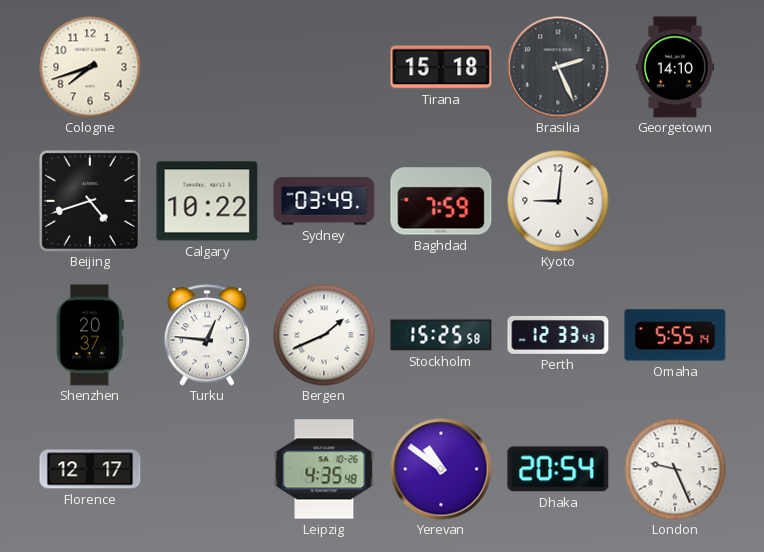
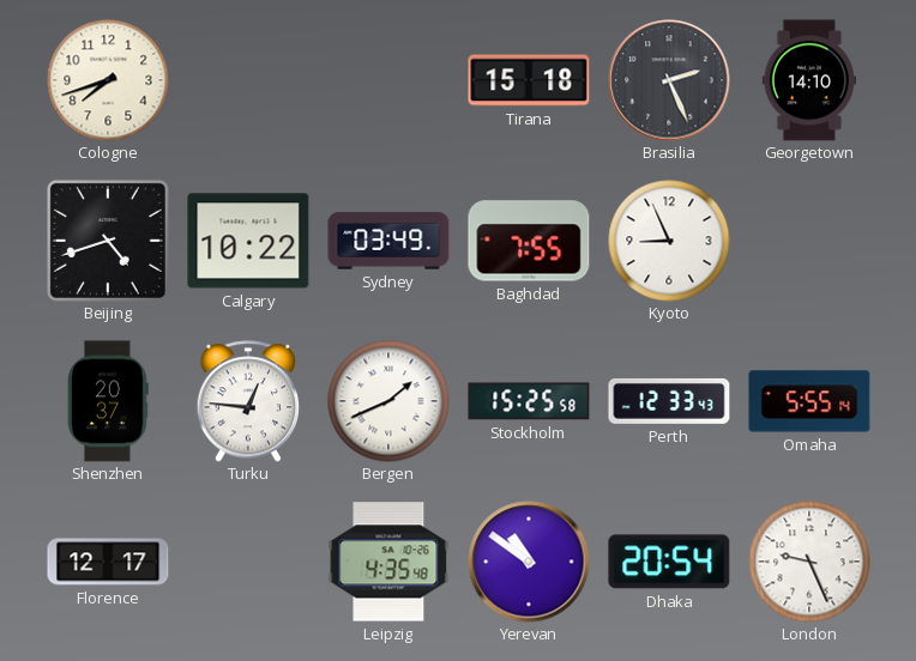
Baghdad: 7:59 -> 7:55 (529, 241)
Kyoto: 9:01 -> 8:56 (669, 241)
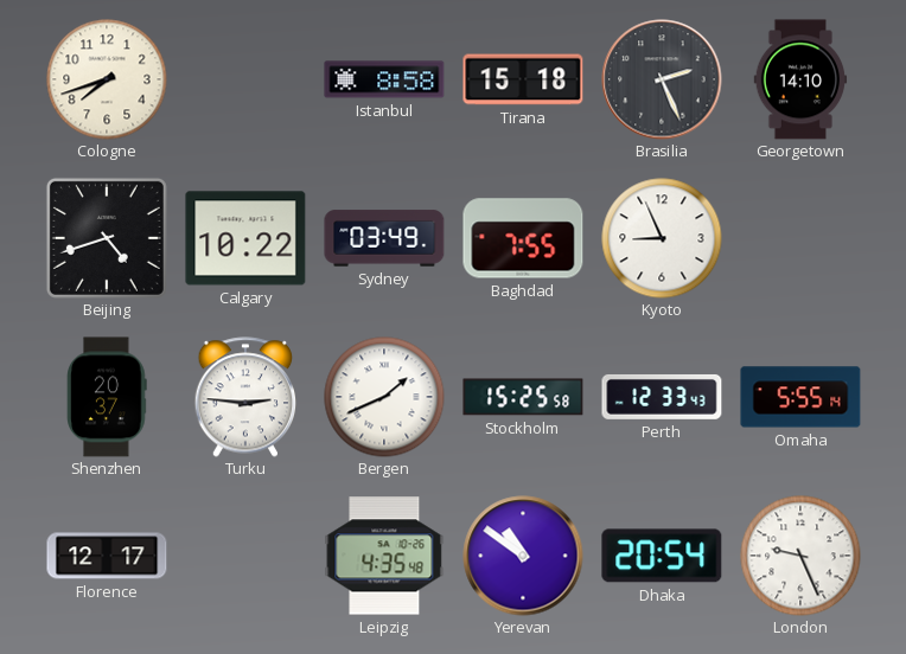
Istanbul: none -> 8:58 (384, 79)
Turku: 12:46 -> 2:46 (245, 397)
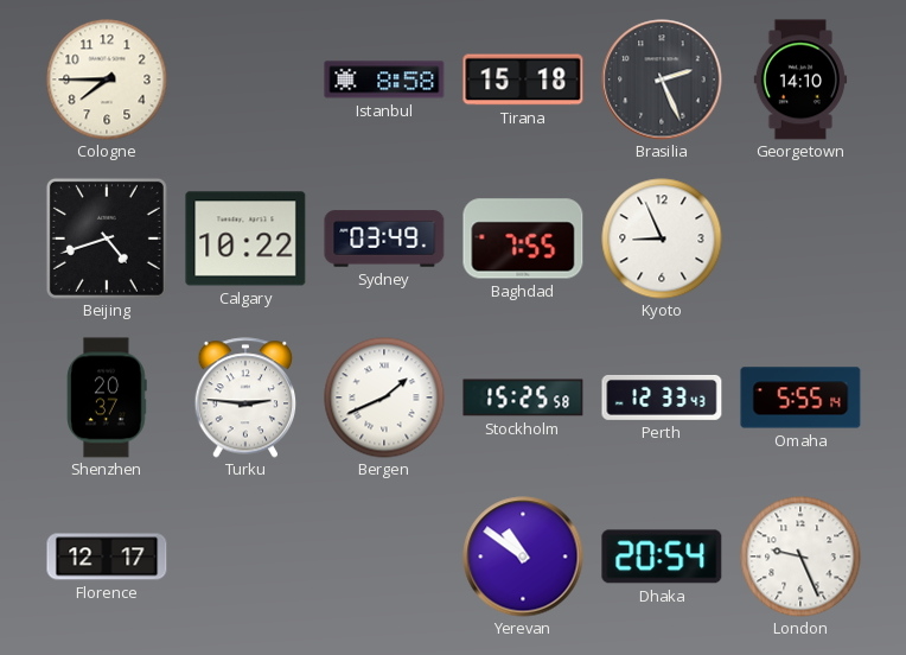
Cologne: 7:42 -> 7:45 (107, 80)
Leipzig: 4:35 -> none (384, 556)
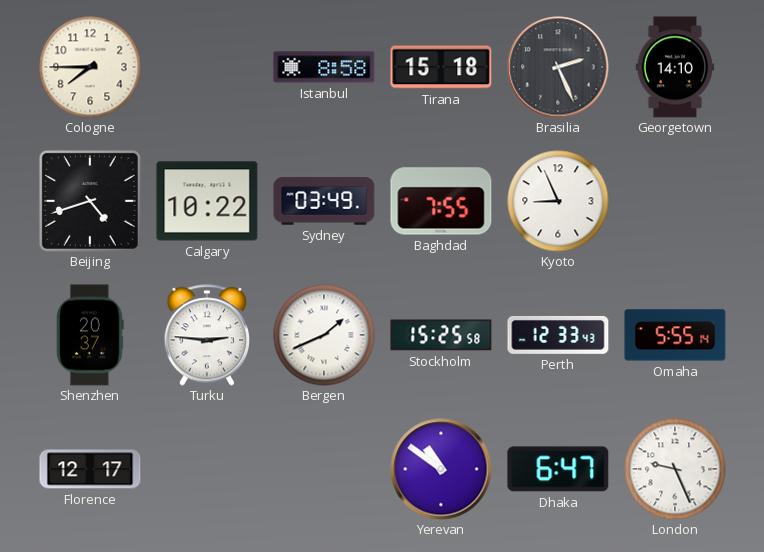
Dhaka: 20:54 -> 6:47 (558, 469)
